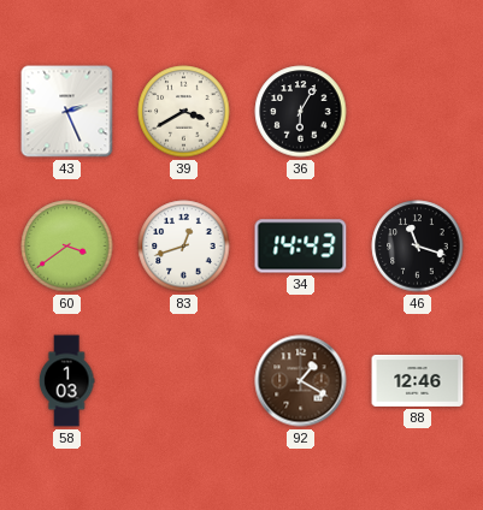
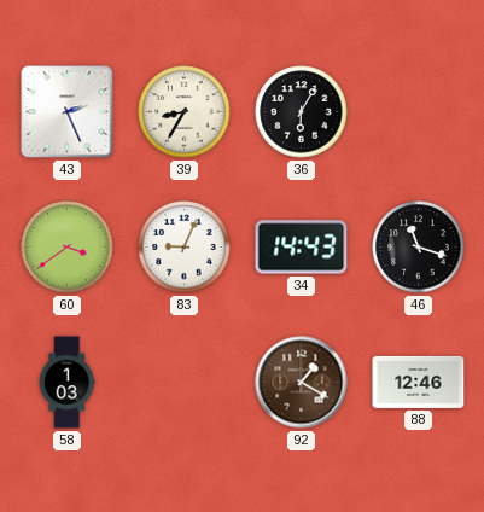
39: 3:40 -> 8:35 (185, 112)
83: 12:42 -> 9:04 (185, 248)
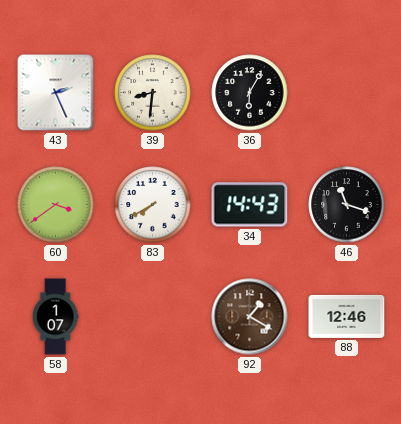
39: 8:35 -> 8:31 (153, 93)
83: 9:04 -> 7:40 (153, 205)
58: 1:03 -> 1:07 (55, 317)
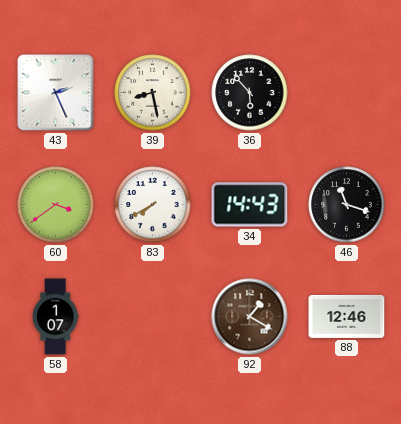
39: 8:31 -> 8:28 (153, 93)
36: 6:05 -> 5:53 (250, 93)
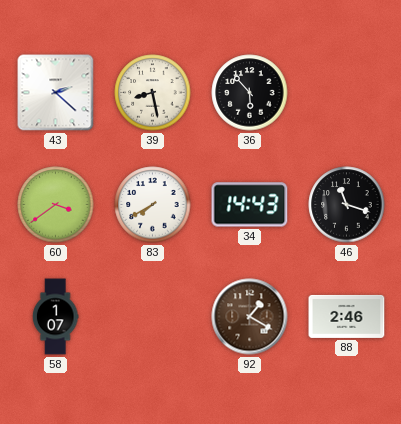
43: 2:26 -> 2:22 (56, 93)
88: 12:46 -> 2:46 (347, 316)
